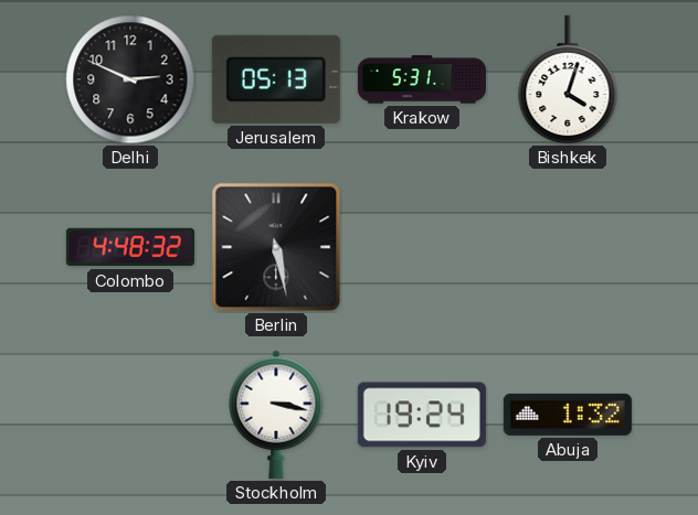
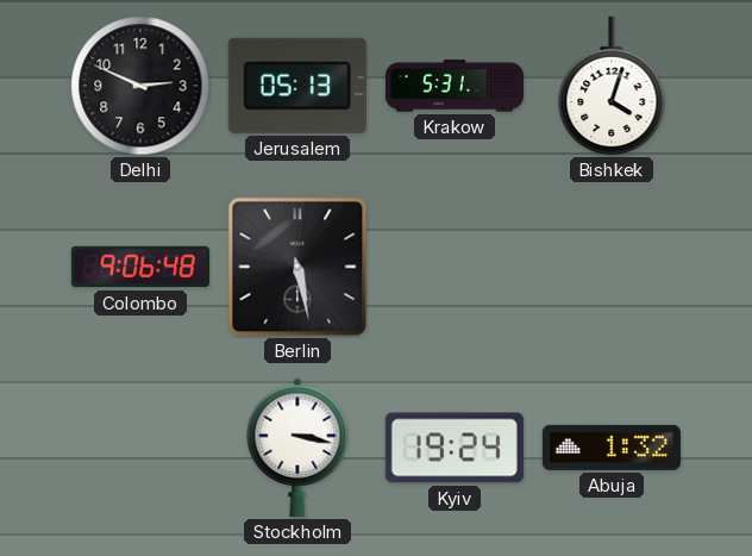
Colombo: 4:48 -> 9:06 (140, 267)
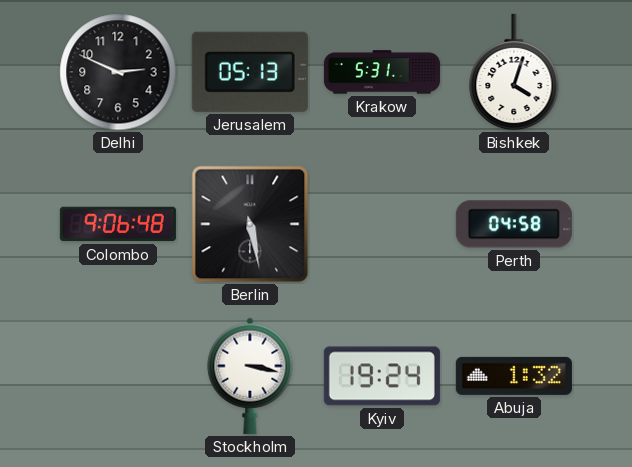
Perth: none -> 04:58 (514, 224)
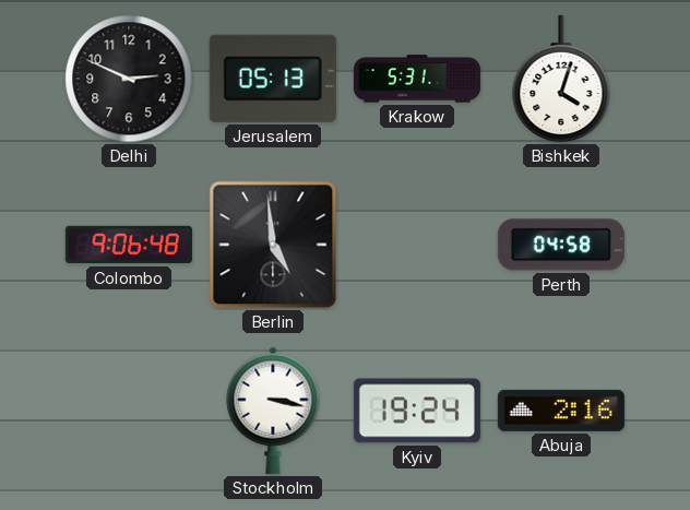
Berlin: 5:28 -> 4:59 (273, 245)
Abuja: 1:32 -> 2:16 (561, 411)
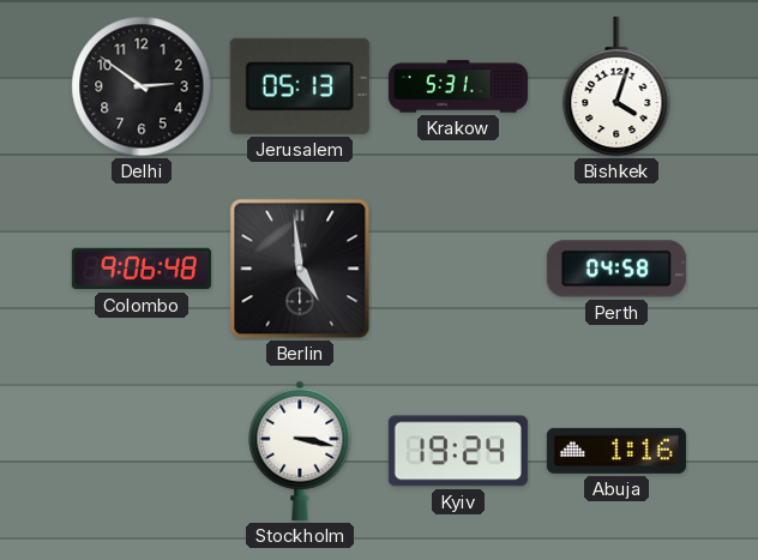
Delhi: 2:49 -> 2:51 (142, 86)
Abuja: 2:16 -> 1:16 (616, 451)
